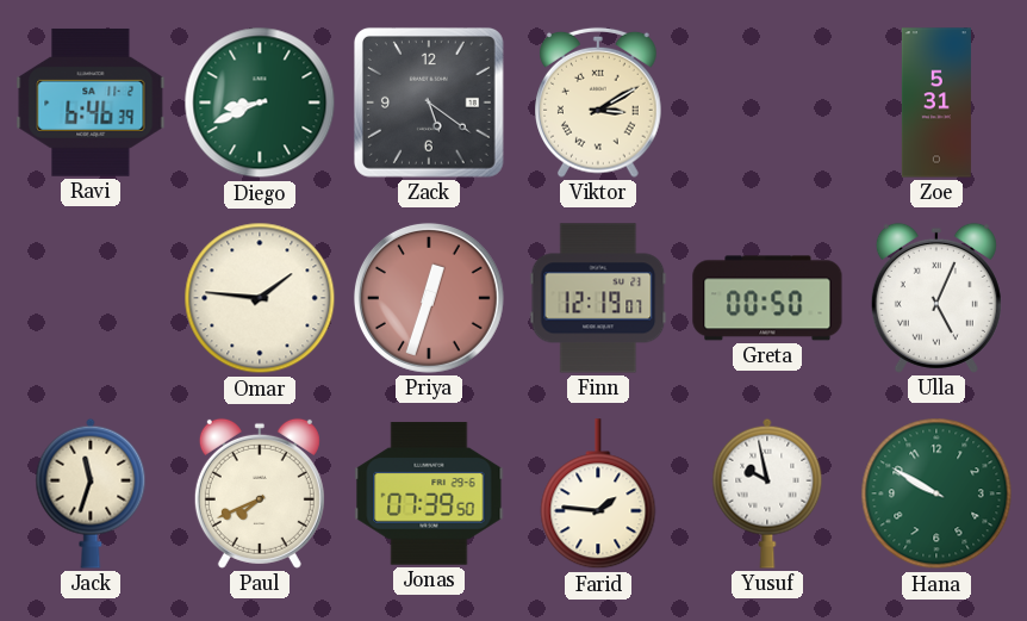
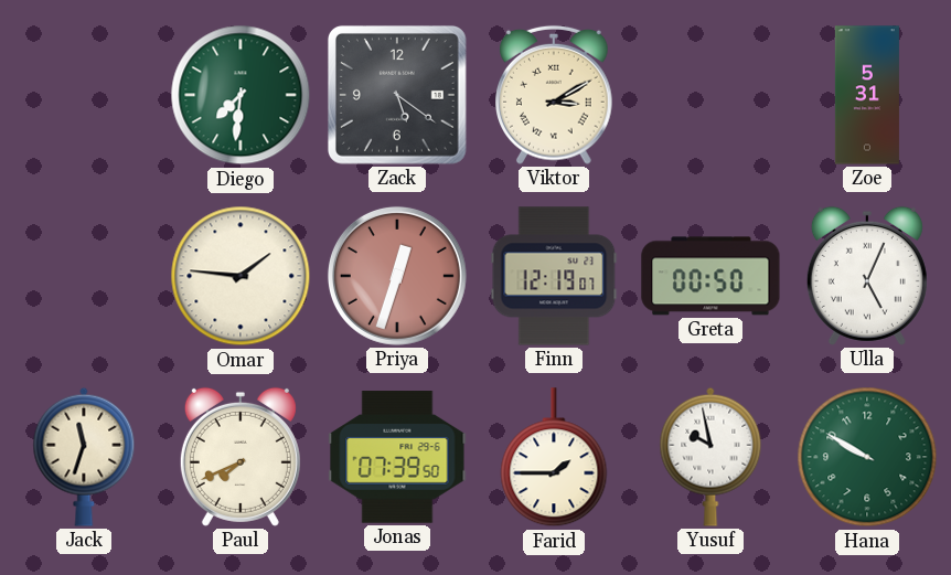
Ravi: 6:46 -> none (91, 103)
Diego: 8:41 -> 7:31 (241, 95)
Farid: 1:46 -> 1:45 (554, 458)
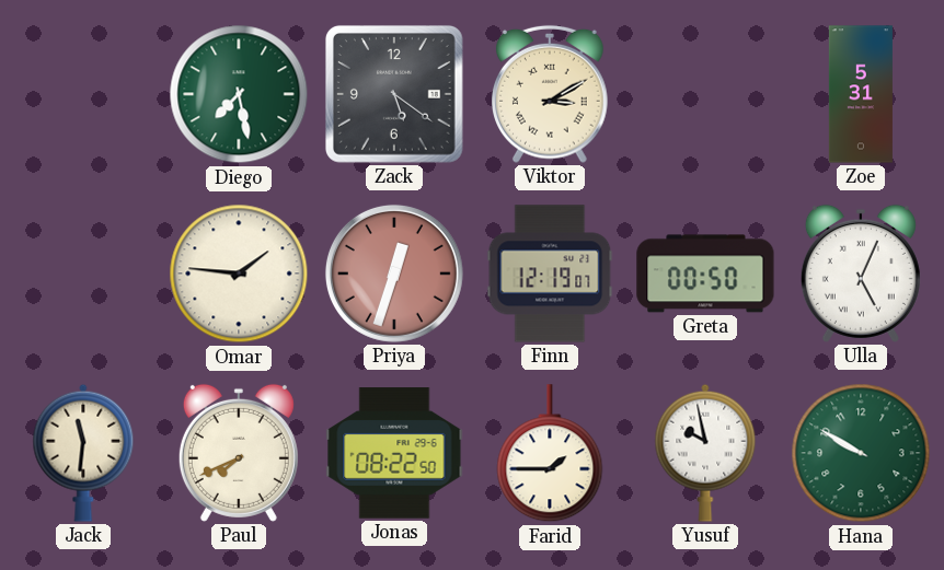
Diego: 7:31 -> 7:28 (239, 94)
Jack: 11:33 -> 11:31 (83, 453)
Jonas: 07:39 -> 08:22 (394, 453)
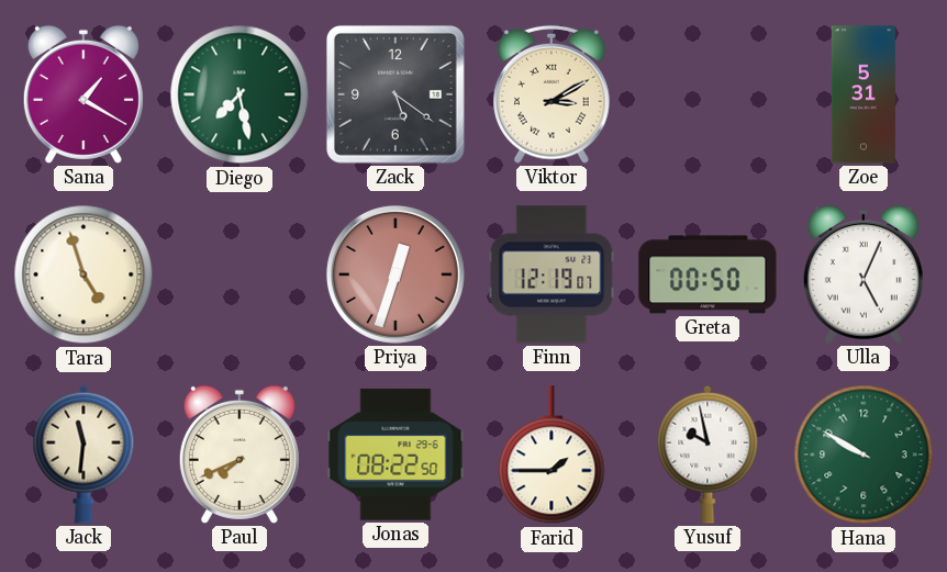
Sana: none -> 1:20 (83, 94)
Tara: none -> 4:57 (83, 274)
Omar: 1:46 -> none (239, 274)
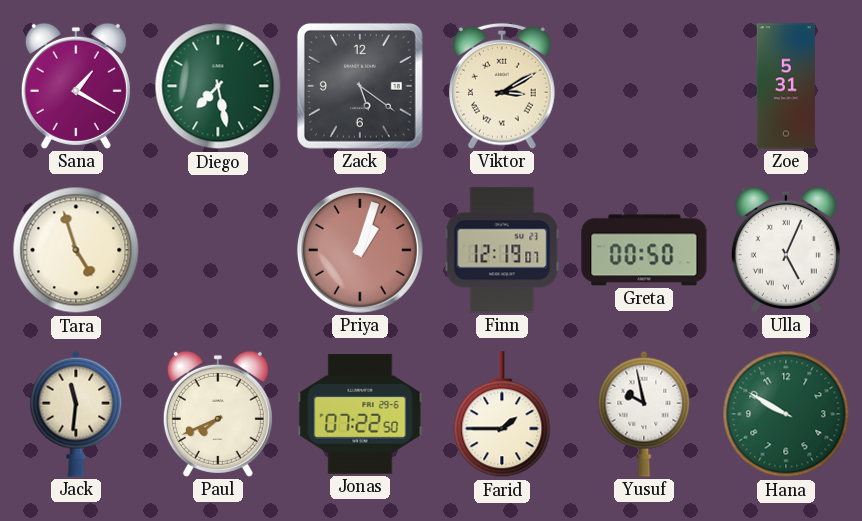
Priya: 12:33 -> 1:03 (360, 250)
Jonas: 08:22 -> 07:22 (360, 414)
